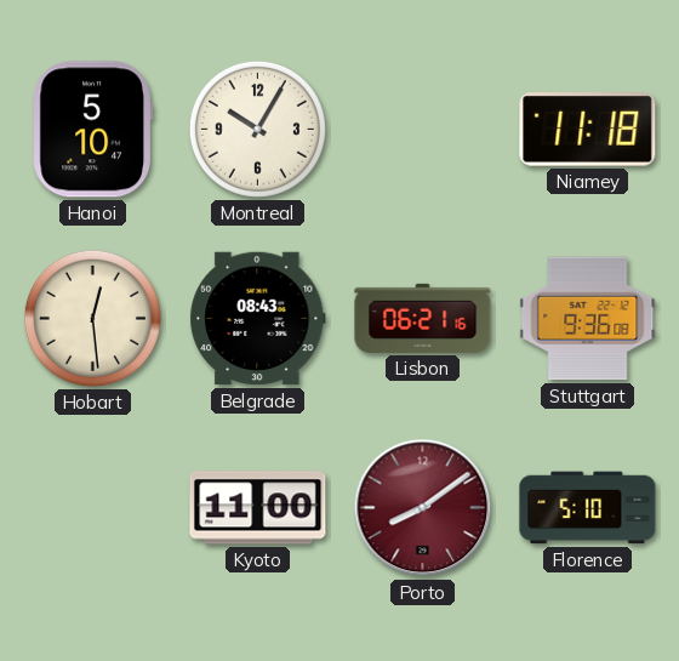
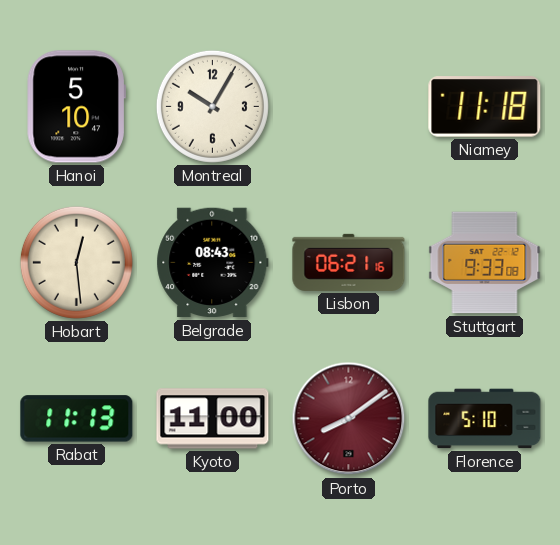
Stuttgart: 9:36 -> 9:33 (485, 263)
Rabat: none -> 11:13 (77, 419)
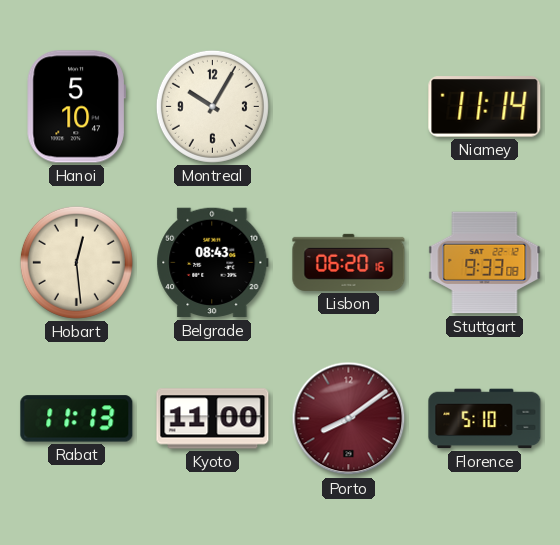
Niamey: 11:18 -> 11:14 (485, 107)
Lisbon: 06:21 -> 06:20 (349, 262)
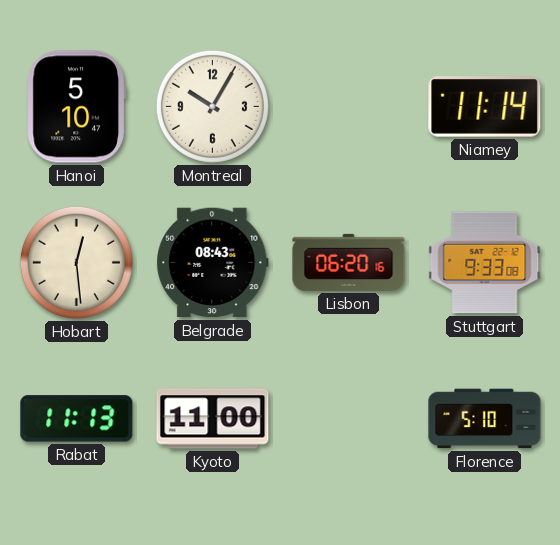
Porto: 8:09 -> none (349, 419)
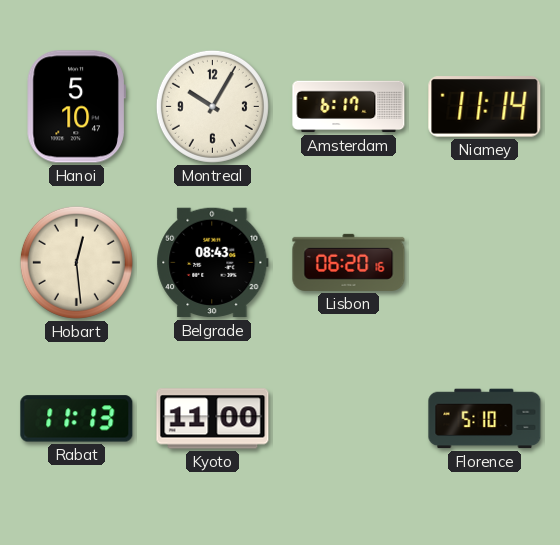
Amsterdam: none -> 6:17 (349, 107)
Stuttgart: 9:33 -> none (485, 263)
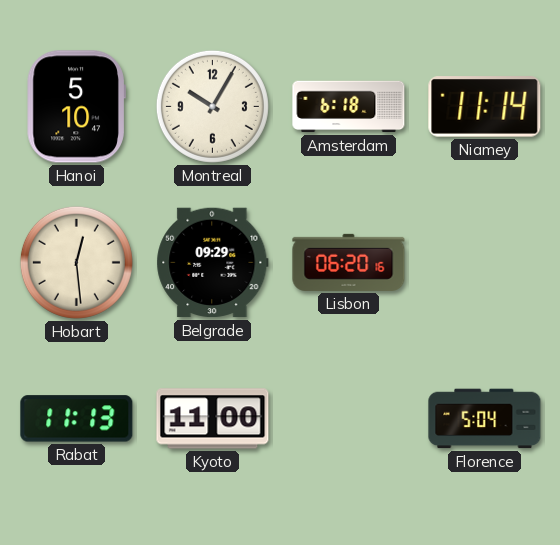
Amsterdam: 6:17 -> 6:18 (349, 107)
Belgrade: 08:43 -> 09:29 (213, 263)
Florence: 5:10 -> 5:04 (485, 419)
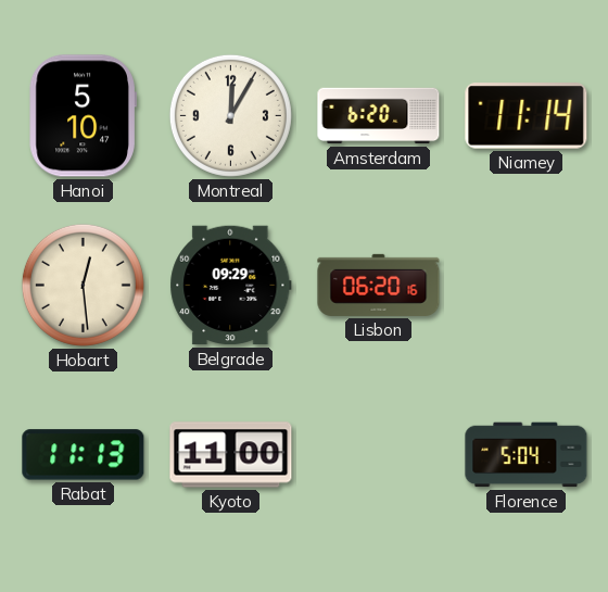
Montreal: 10:05 -> 12:05 (230, 115)
Amsterdam: 6:18 -> 6:20 (379, 116)
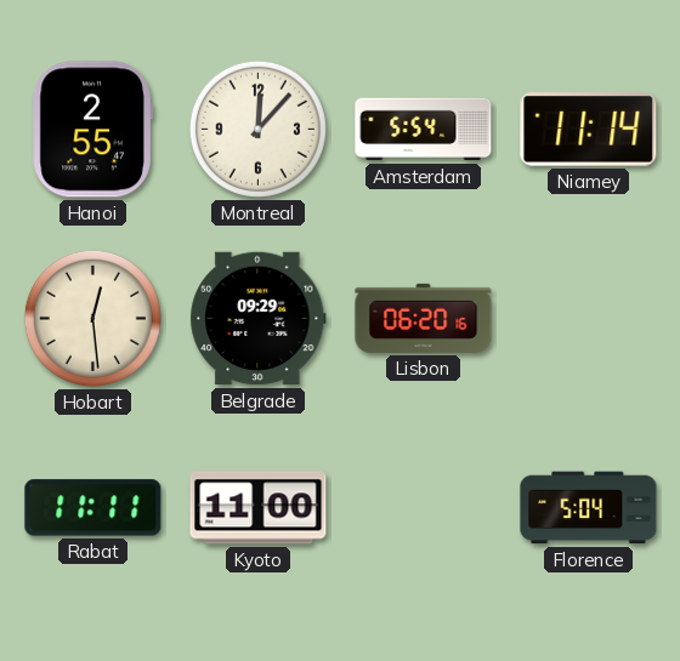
Hanoi: 5:10 -> 2:55 (92, 130)
Montreal: 12:05 -> 12:07 (257, 129)
Amsterdam: 6:20 -> 5:54 (424, 130)
Rabat: 11:13 -> 11:11 (93, 508)
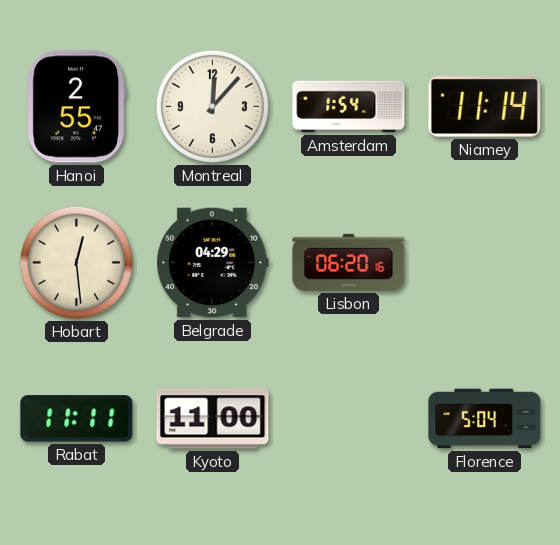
Amsterdam: 5:54 -> 1:54 (349, 107)
Belgrade: 09:29 -> 04:29 (213, 263)
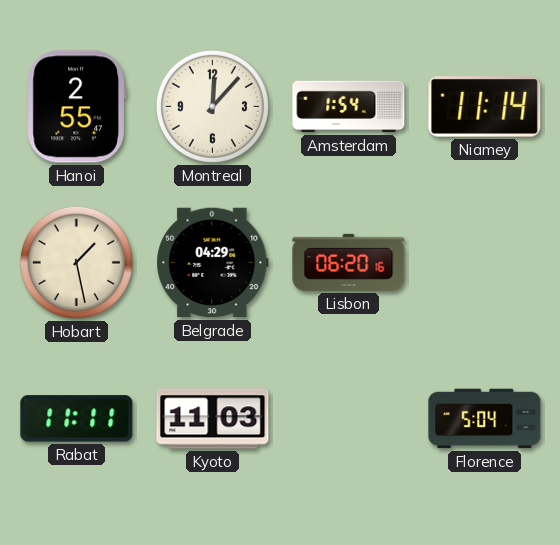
Hobart: 12:29 -> 1:28 (76, 262)
Kyoto: 11:00 -> 11:03 (213, 419)
